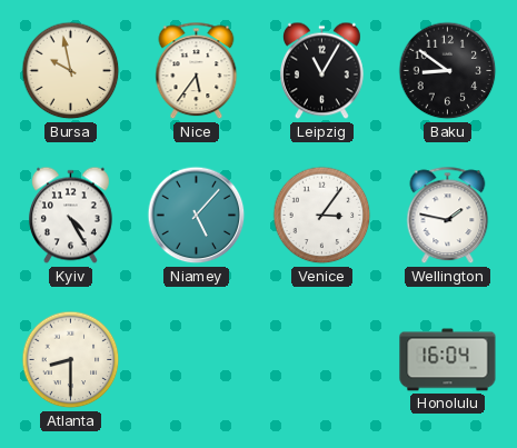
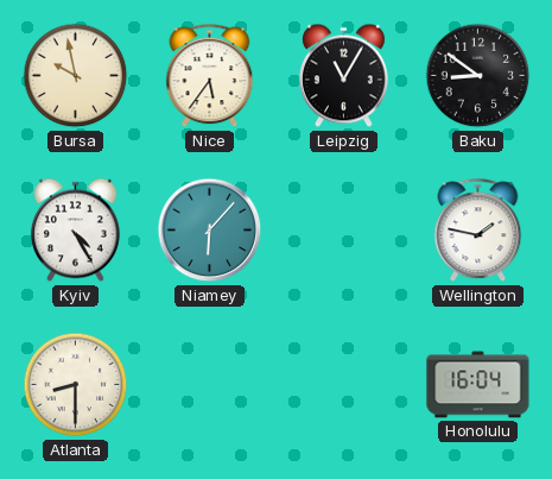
Niamey: 5:07 -> 6:07 (210, 231)
Venice: 3:06 -> none (322, 216)
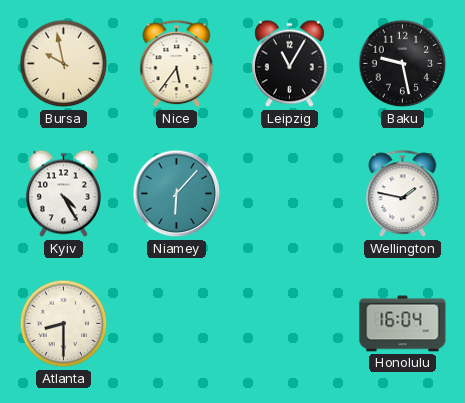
Baku: 8:51 -> 9:28 (403, 64)
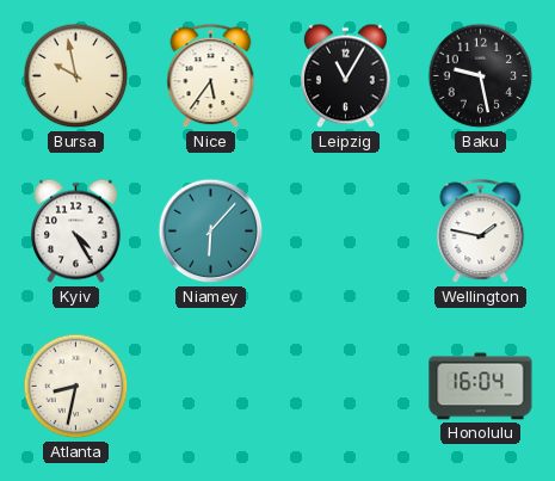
Atlanta: 8:30 -> 8:32 (76, 387)
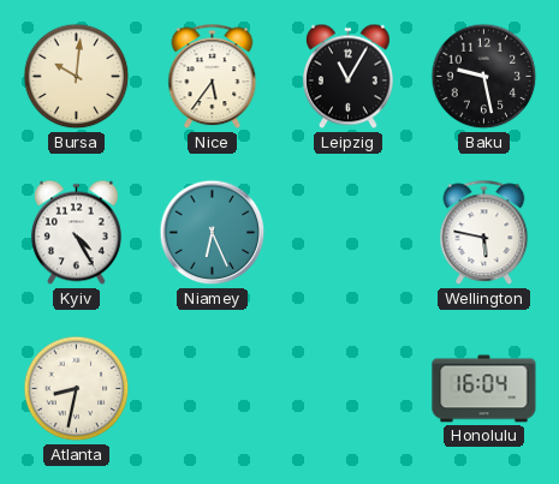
Bursa: 9:58 -> 10:01 (77, 77)
Niamey: 6:07 -> 6:26 (213, 233)
Wellington: 1:47 -> 5:47 (484, 233)
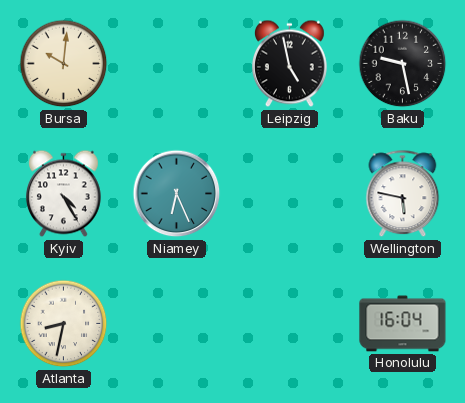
Nice: 5:36 -> none (213, 77)
Leipzig: 11:05 -> 4:58 (289, 64)
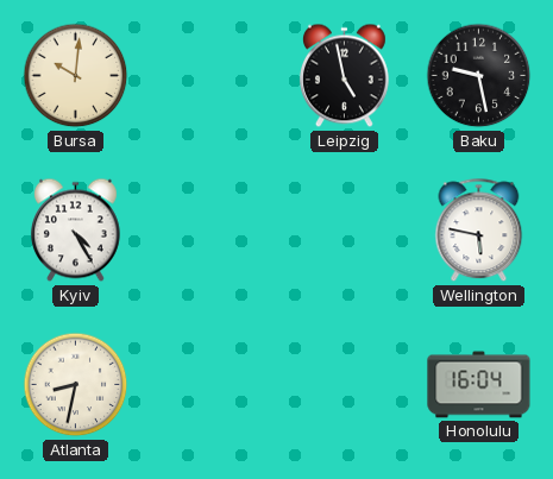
Niamey: 6:26 -> none (177, 194)
